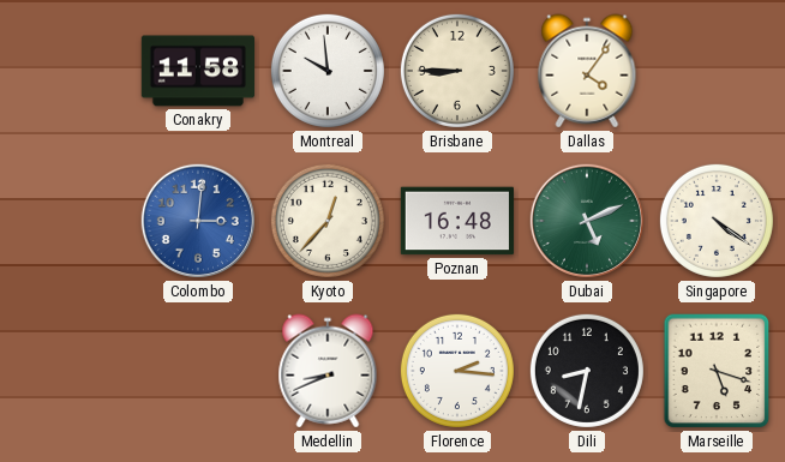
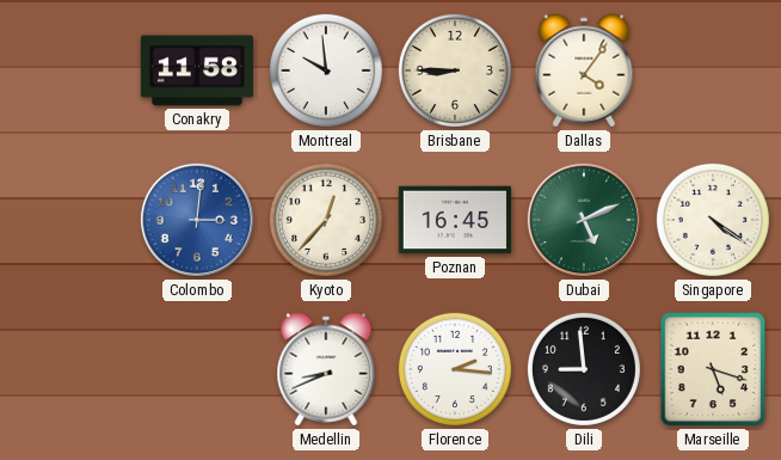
Poznan: 16:48 -> 16:45 (455, 220)
Dili: 8:32 -> 8:59 (584, 369)
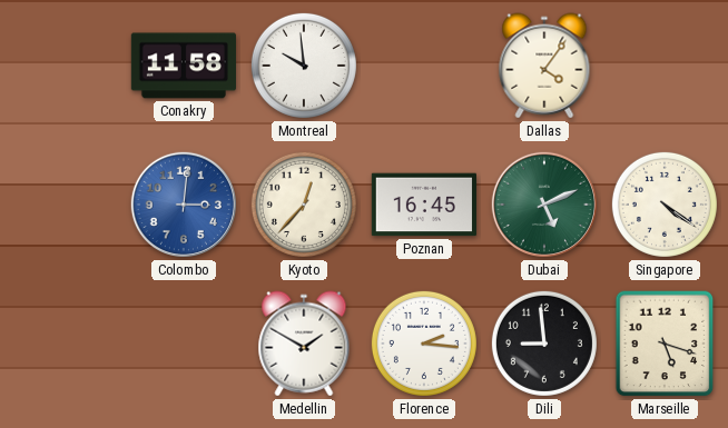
Brisbane: 8:45 -> none (455, 70)
Medellin: 8:41 -> 1:50 (304, 344)
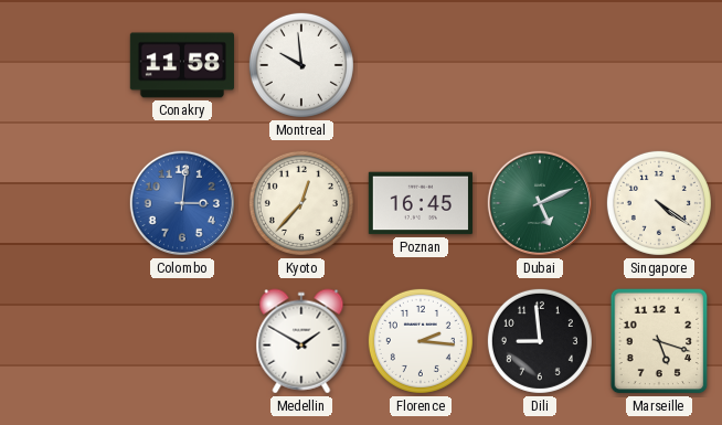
Dallas: 4:06 -> none (544, 66)
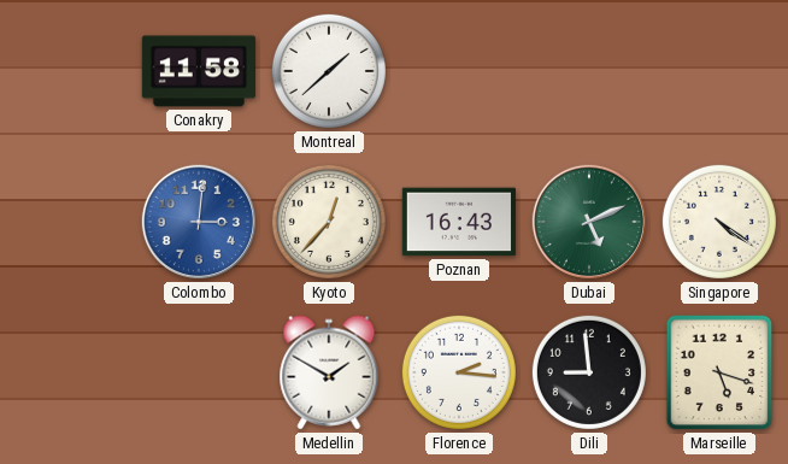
Montreal: 9:59 -> 1:38 (329, 71)
Poznan: 16:45 -> 16:43 (459, 222)
